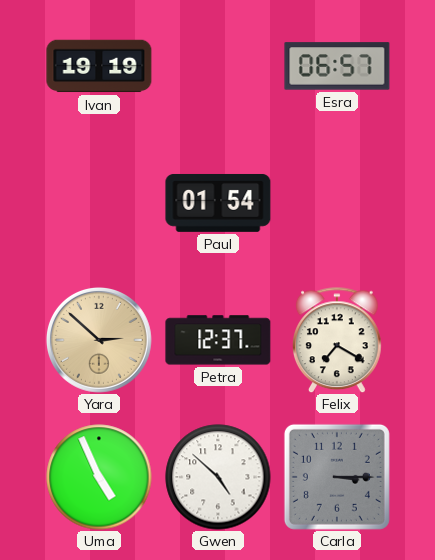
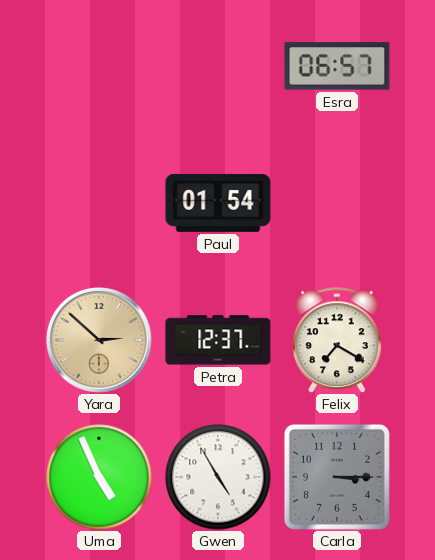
Ivan: 19:19 -> none (99, 66)
Gwen: 4:52 -> 4:55 (218, 477)
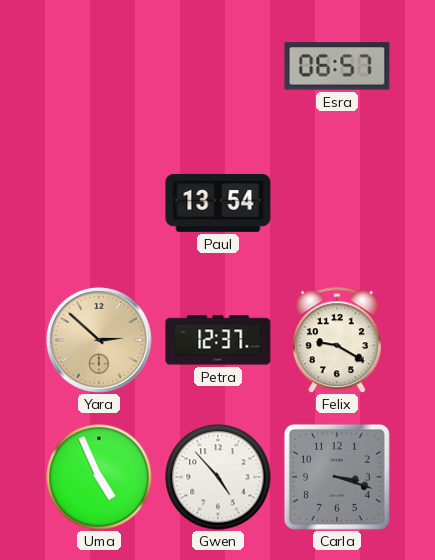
Paul: 01:54 -> 13:54 (218, 203)
Felix: 7:20 -> 9:20 (338, 340)
Gwen: 4:55 -> 4:53 (218, 477)
Carla: 3:15 -> 3:18 (337, 477)
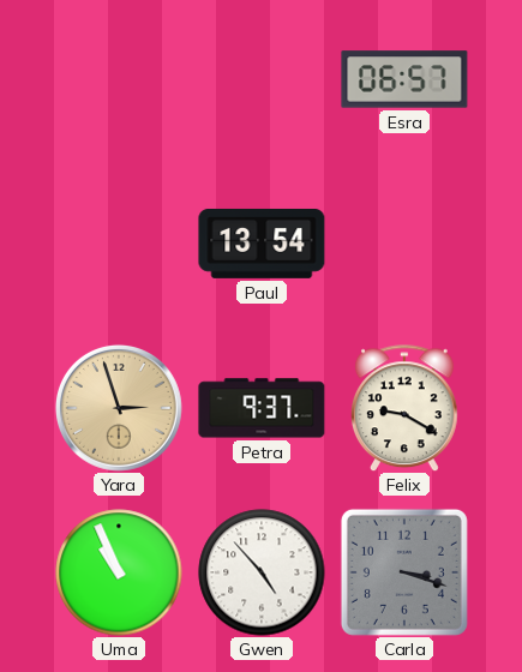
Yara: 2:52 -> 2:57 (119, 408)
Petra: 12:37 -> 9:37 (262, 408)
Uma: 4:56 -> 10:56 (119, 572)
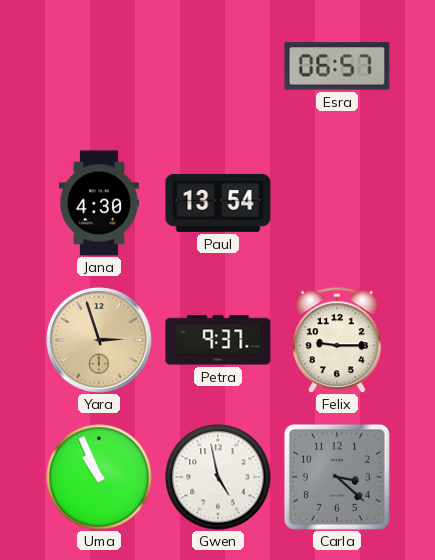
Jana: none -> 4:30 (99, 203)
Felix: 9:20 -> 9:15 (338, 340)
Gwen: 4:53 -> 4:58 (218, 477)
Carla: 3:18 -> 3:22 (337, 477)
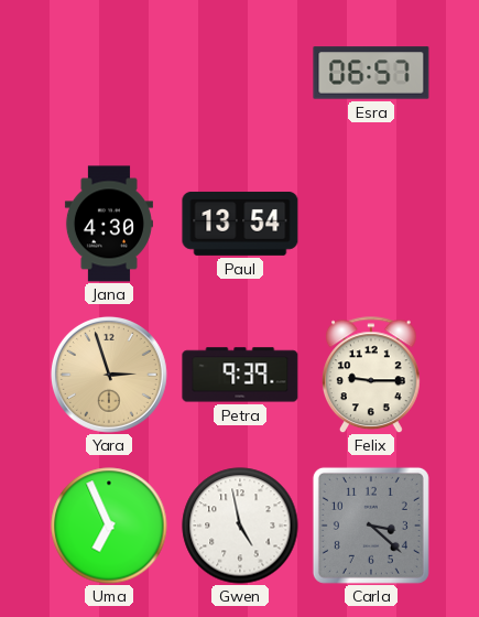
Petra: 9:37 -> 9:39 (240, 375)
Uma: 10:56 -> 6:56 (109, 526)
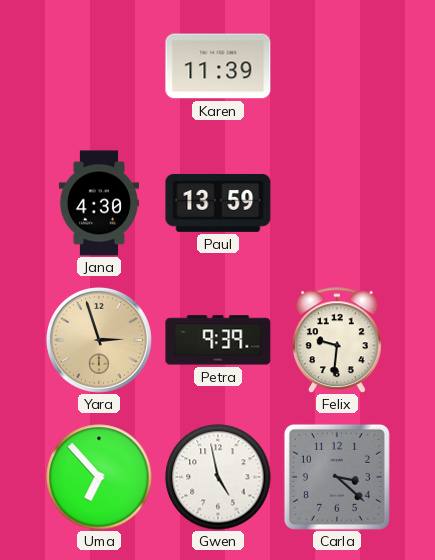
Karen: none -> 11:39 (218, 66)
Esra: 06:57 -> none (371, 73)
Paul: 13:54 -> 13:59 (218, 203)
Felix: 9:15 -> 9:31 (338, 340)
Uma: 6:56 -> 6:53 (99, 477)
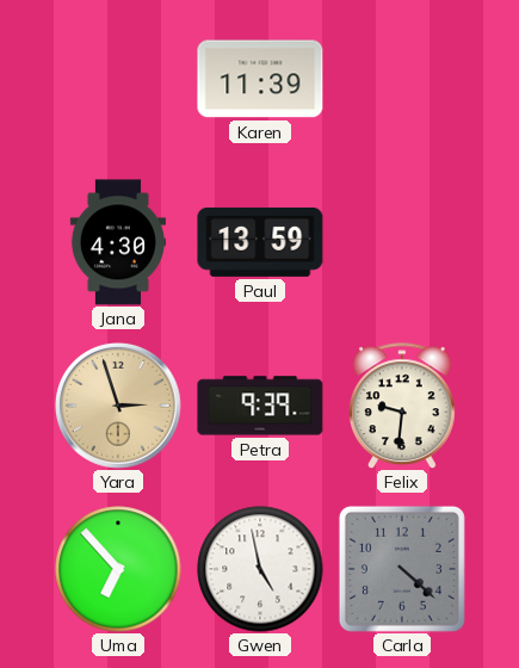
Carla: 3:22 -> 4:22 (402, 569)
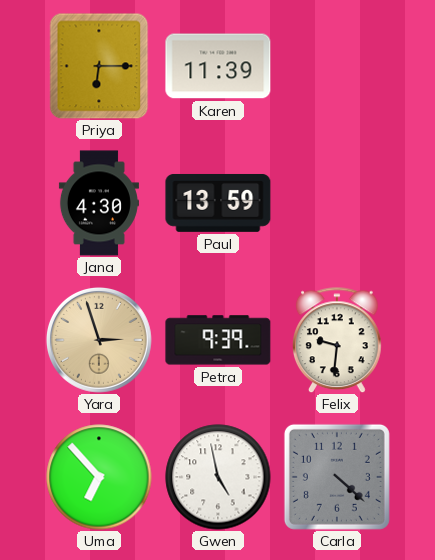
Priya: none -> 6:15 (99, 66)
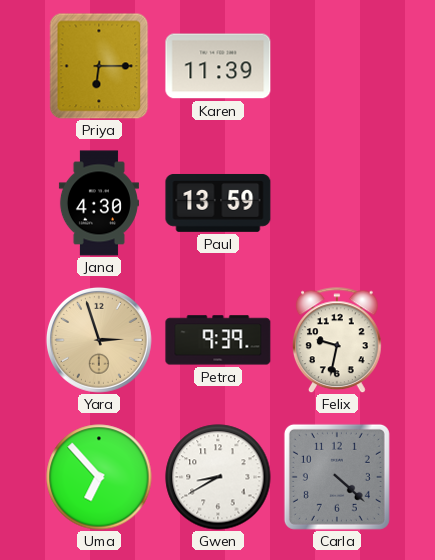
Felix: 9:31 -> 9:32 (338, 340)
Gwen: 4:58 -> 8:40 (218, 477)
